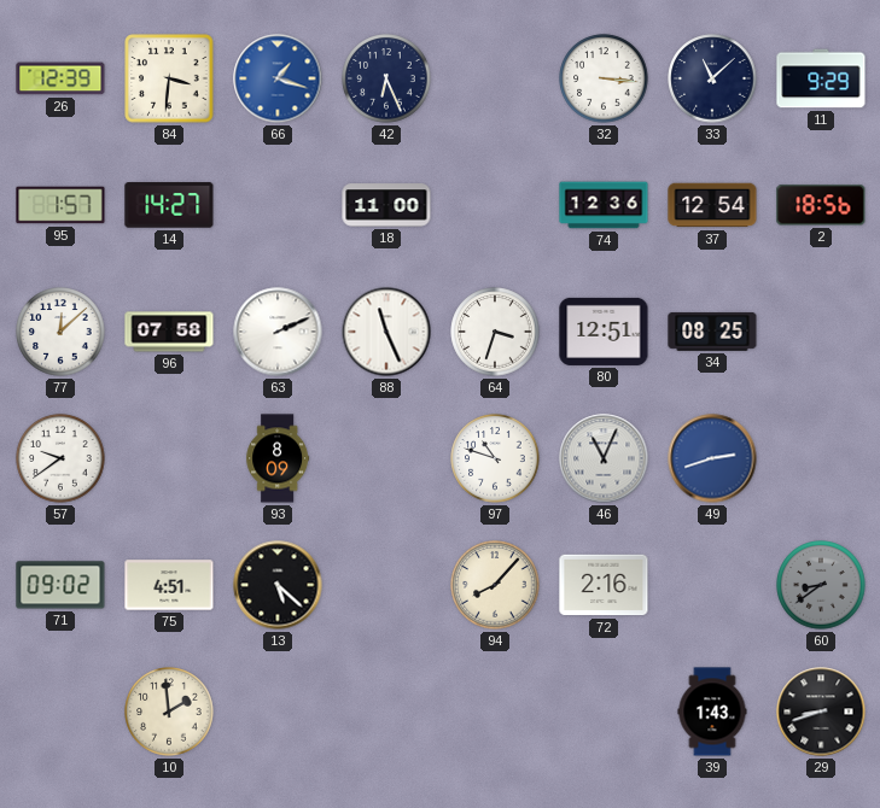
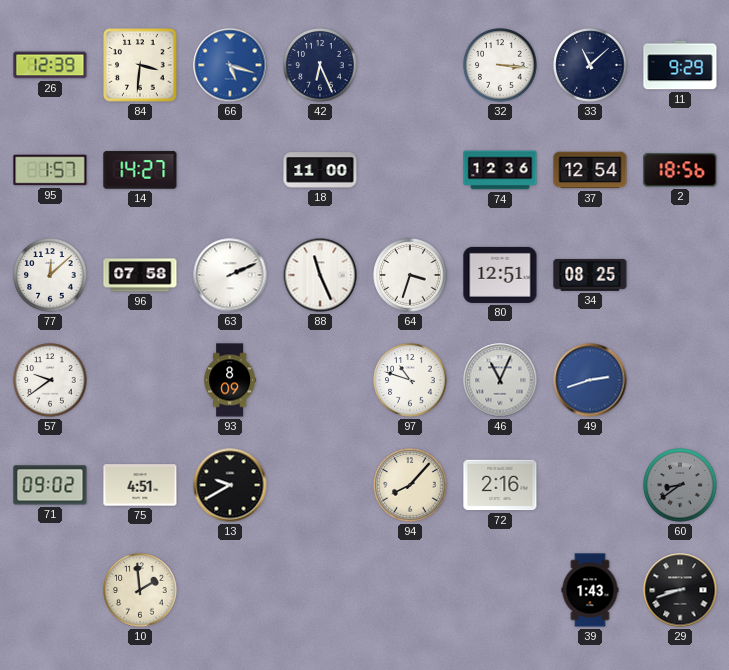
66: 1:18 -> 5:18 (230, 65)
13: 5:22 -> 9:40 (230, 485)
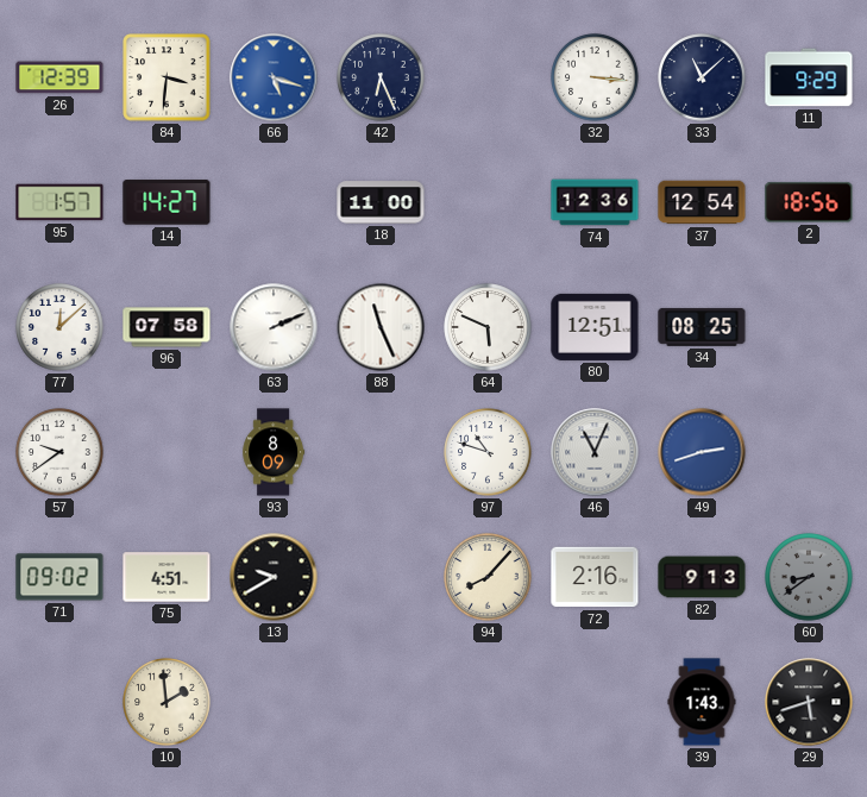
64: 3:33 -> 5:49 (488, 327)
82: none -> 9:13 (702, 577)
29: 8:42 -> 5:42 (809, 702)
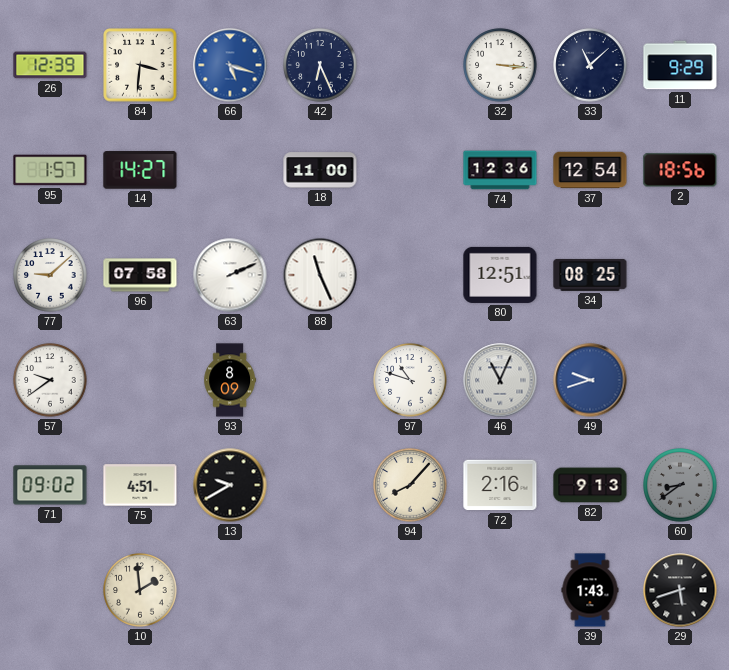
77: 12:08 -> 9:08 (50, 275)
64: 5:49 -> none (488, 327)
49: 2:42 -> 9:42 (590, 380)
